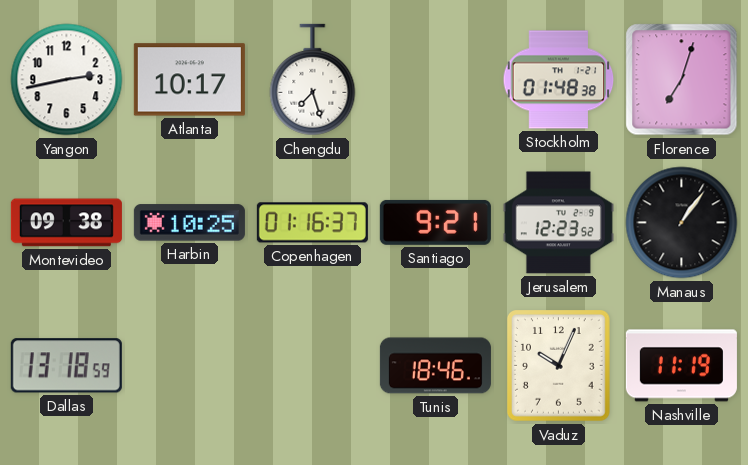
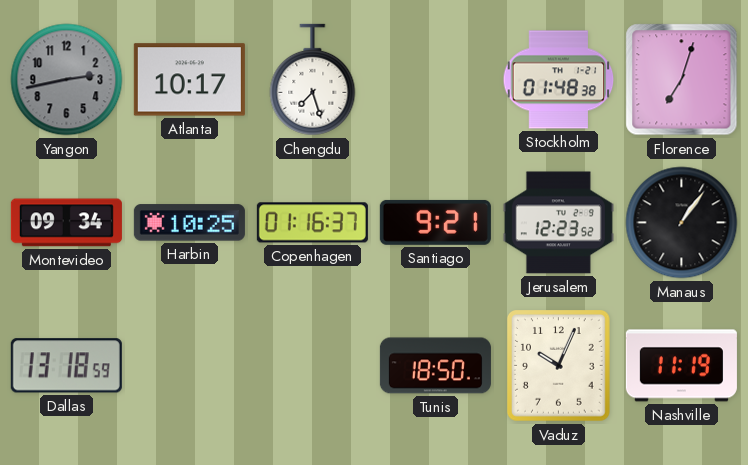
Yangon dial: white -> grey (67, 80)
Montevideo: 09:38 -> 09:34 (66, 223)
Tunis: 18:46 -> 18:50 (435, 366)
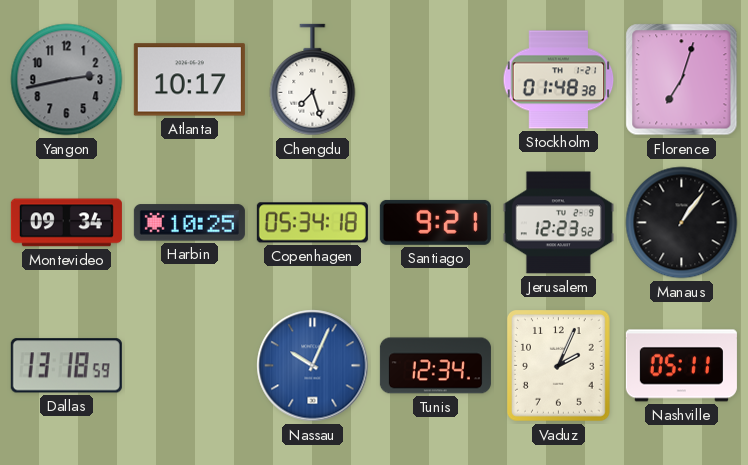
Copenhagen: 01:16 -> 05:34 (312, 223)
Nassau: none -> 10:04 (313, 366)
Tunis: 18:50 -> 12:34 (435, 366)
Vaduz: 10:04 -> 2:04 (559, 366)
Nashville: 11:19 -> 05:11 (681, 366)
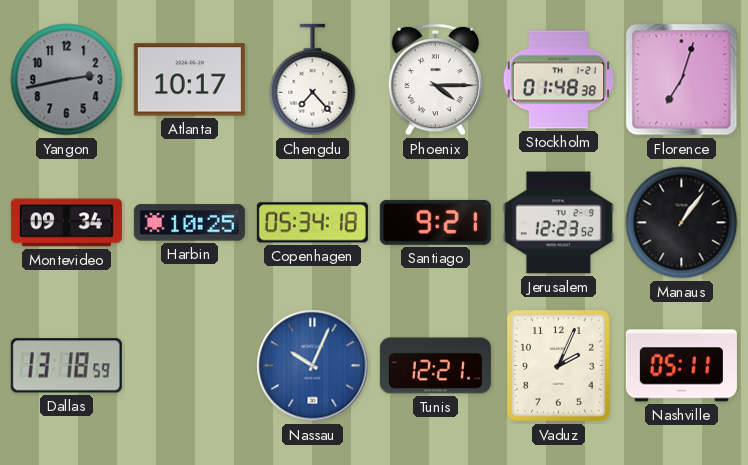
Chengdu: 7:27 -> 7:23 (313, 80)
Phoenix: none -> 4:15 (436, 79)
Tunis: 12:34 -> 12:21 (435, 366)
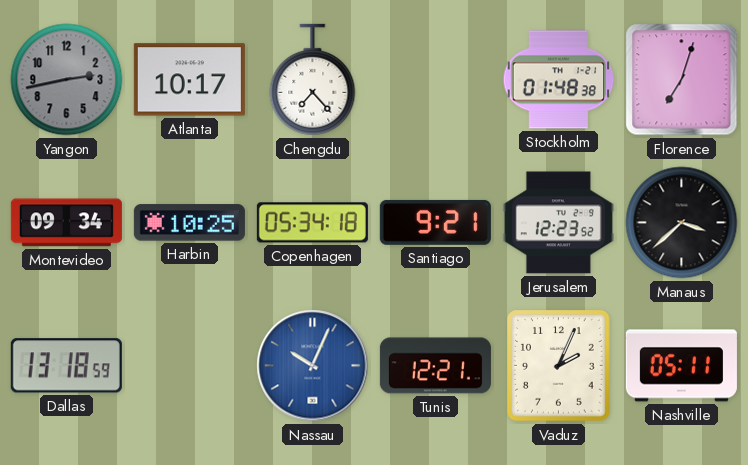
Phoenix: 4:15 -> none (436, 79)
Manaus: 1:06 -> 3:38 (682, 223)
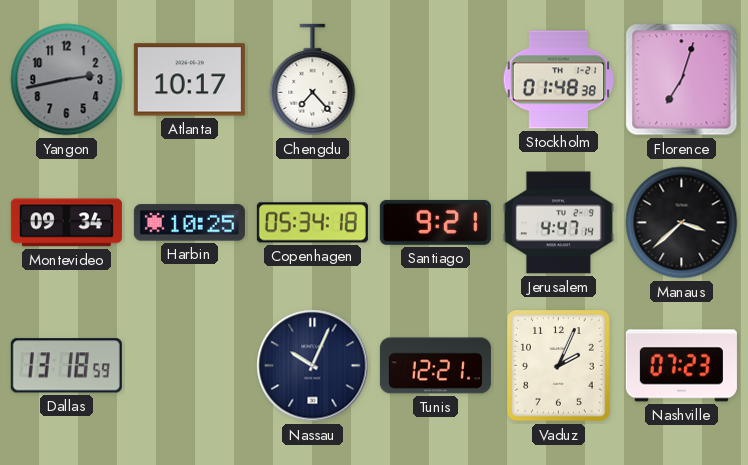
Jerusalem: 12:23 -> 4:47 (558, 223)
Nassau dial: blue -> navy (313, 366)
Nashville: 05:11 -> 07:23 (681, 366)
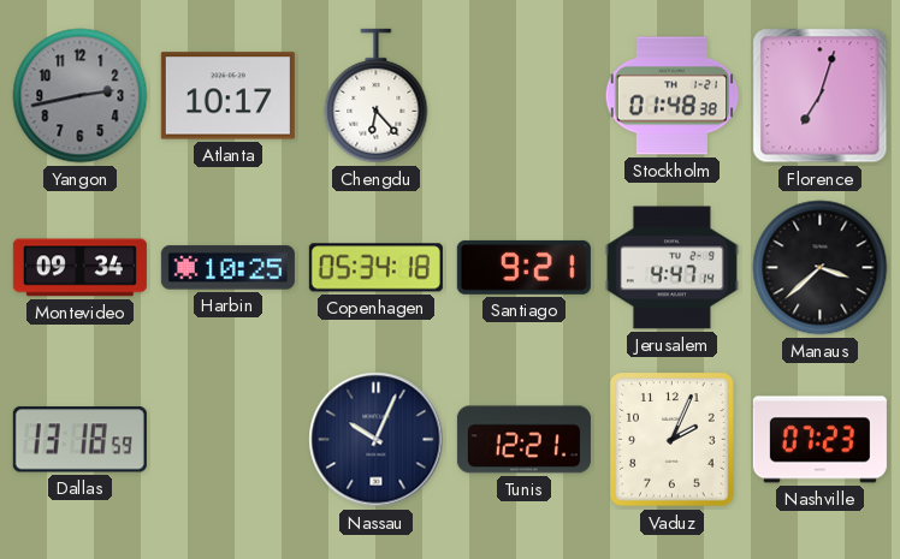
Chengdu: 7:23 -> 6:23 (377, 96)
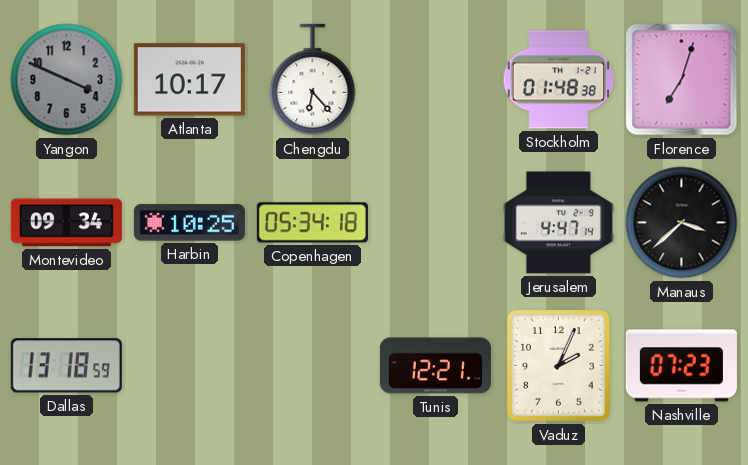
Yangon: 2:43 -> 3:49 (67, 80)
Santiago: 9:21 -> none (523, 267)
Nassau: 10:04 -> none (377, 440)
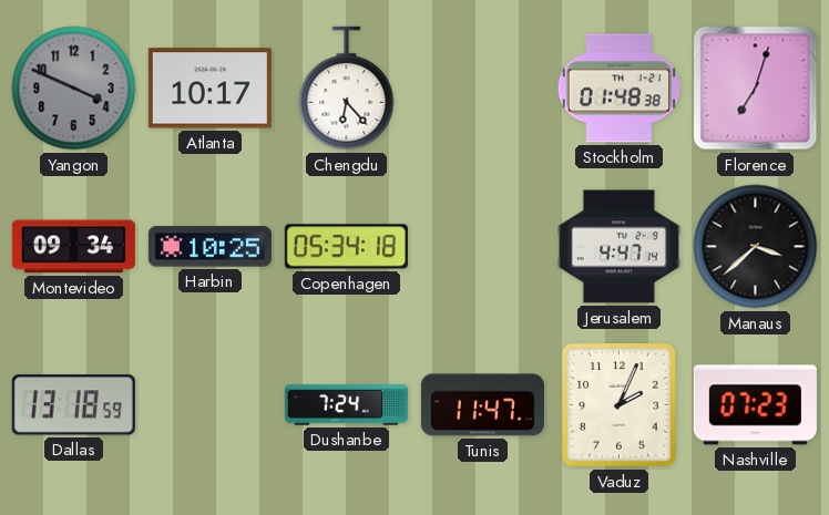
Dushanbe: none -> 7:24 (346, 405)
Tunis: 12:21 -> 11:47 (482, 405)
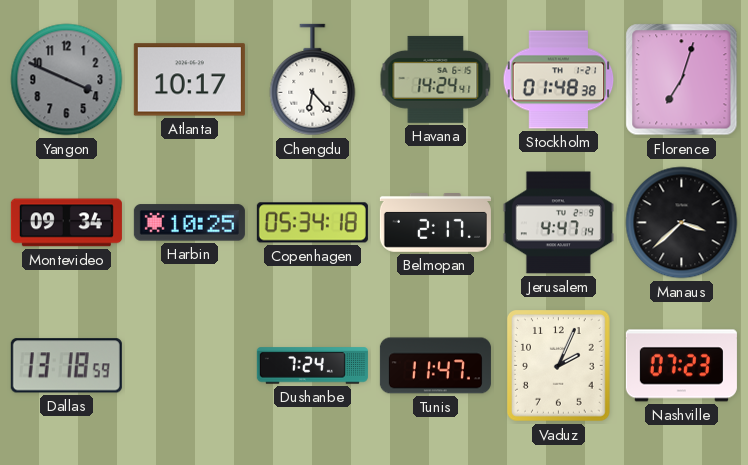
Havana: none -> 14:24 (436, 79)
Belmopan: none -> 2:17 (435, 223)
